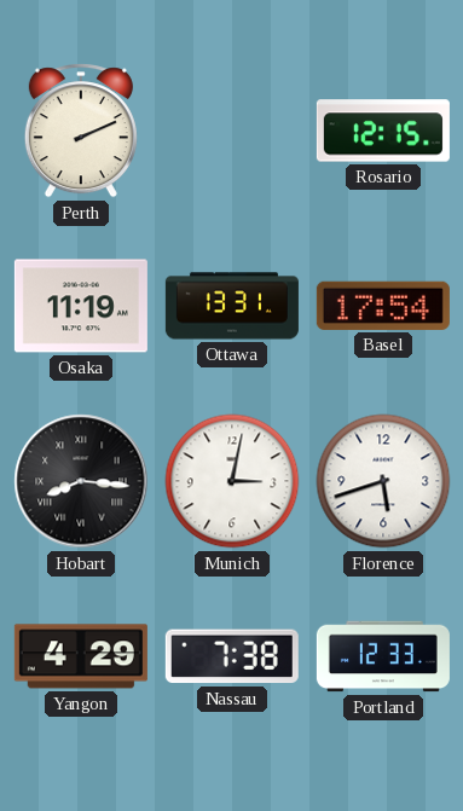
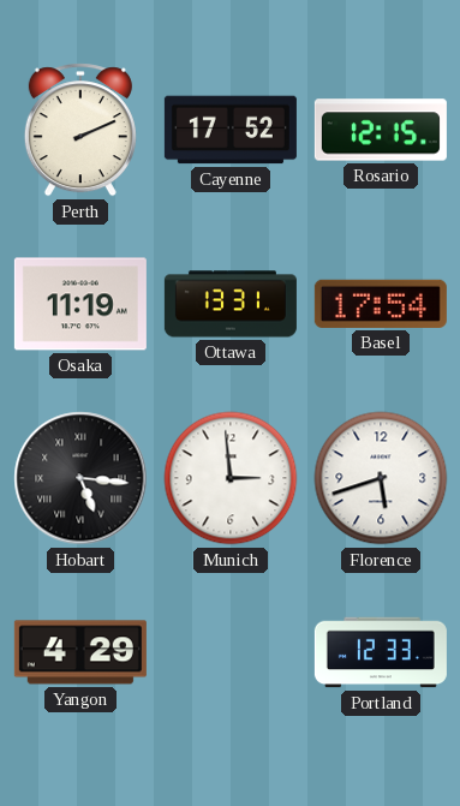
Cayenne: none -> 17:52 (231, 130)
Hobart: 8:16 -> 5:16 (80, 478)
Munich: 3:02 -> 2:59 (231, 478)
Nassau: 7:38 -> none (232, 656)
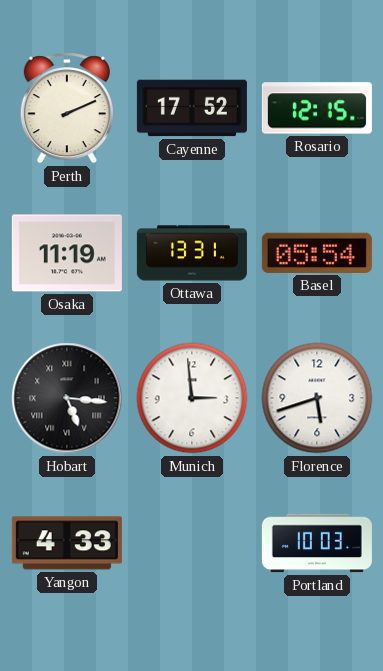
Basel: 17:54 -> 05:54 (317, 253)
Yangon: 4:29 -> 4:33 (67, 543)
Portland: 12:33 -> 10:03 (317, 543)
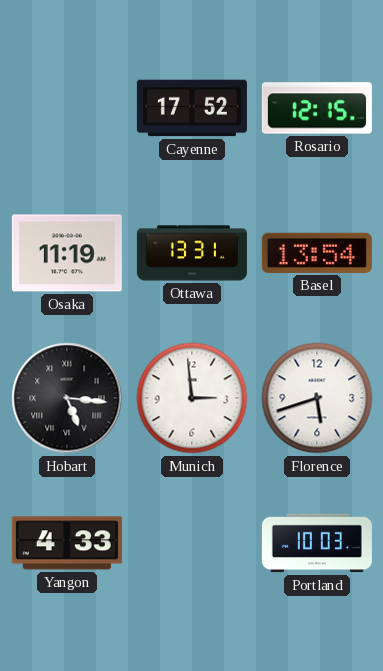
Perth: 2:11 -> none (67, 108)
Basel: 05:54 -> 13:54 (317, 253)
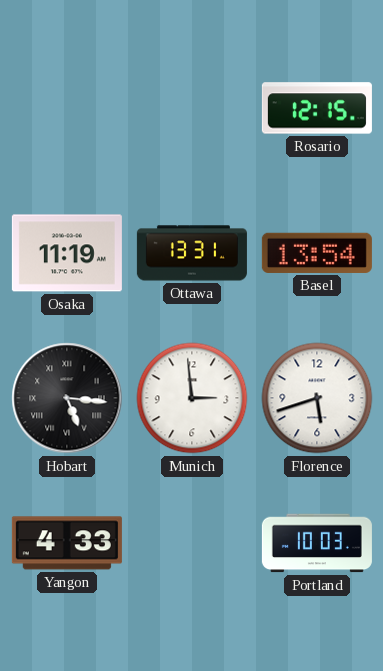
Cayenne: 17:52 -> none (192, 108)
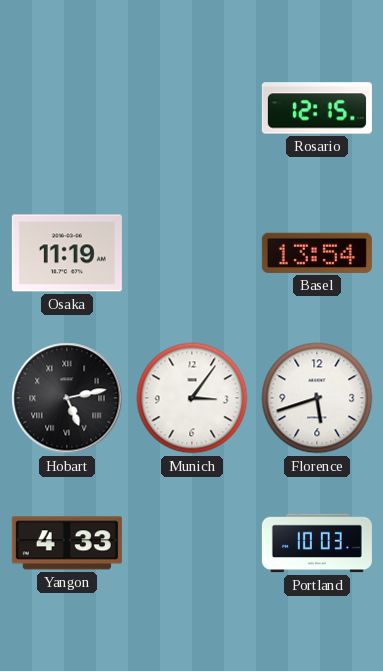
Ottawa: 13:31 -> none (192, 253)
Hobart: 5:16 -> 5:13 (67, 398)
Munich: 2:59 -> 3:06 (192, 398)
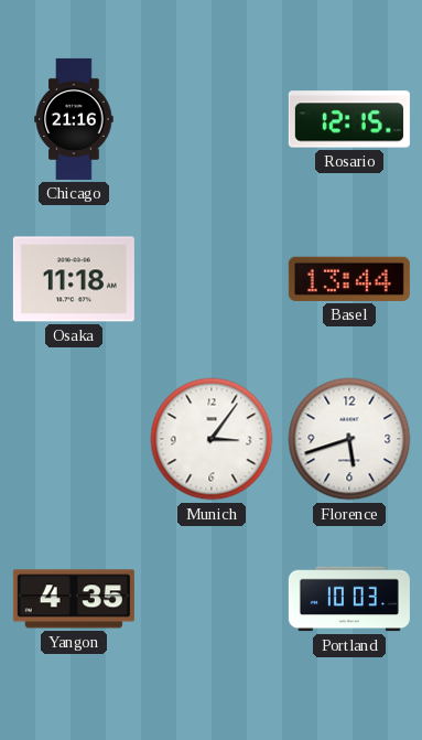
Chicago: none -> 21:16 (74, 119)
Osaka: 11:19 -> 11:18 (74, 279)
Basel: 13:54 -> 13:44 (349, 279)
Hobart: 5:13 -> none (67, 398)
Yangon: 4:33 -> 4:35 (74, 599)
